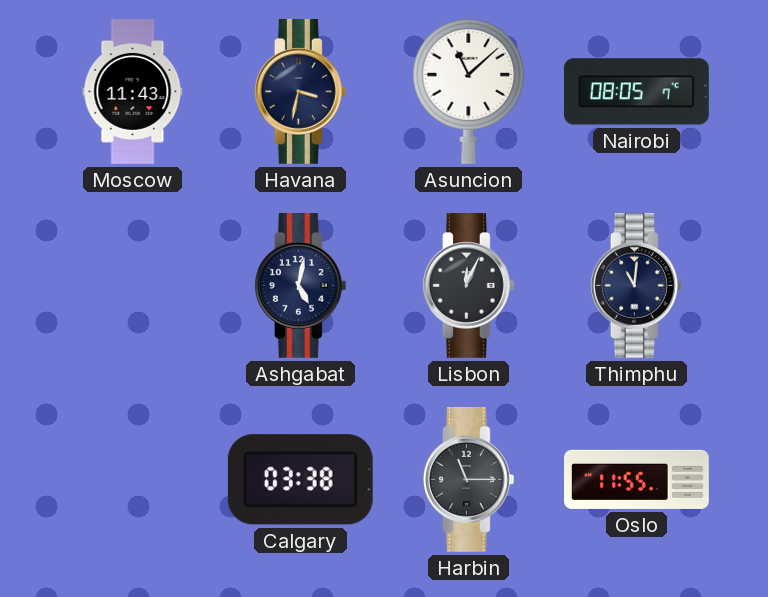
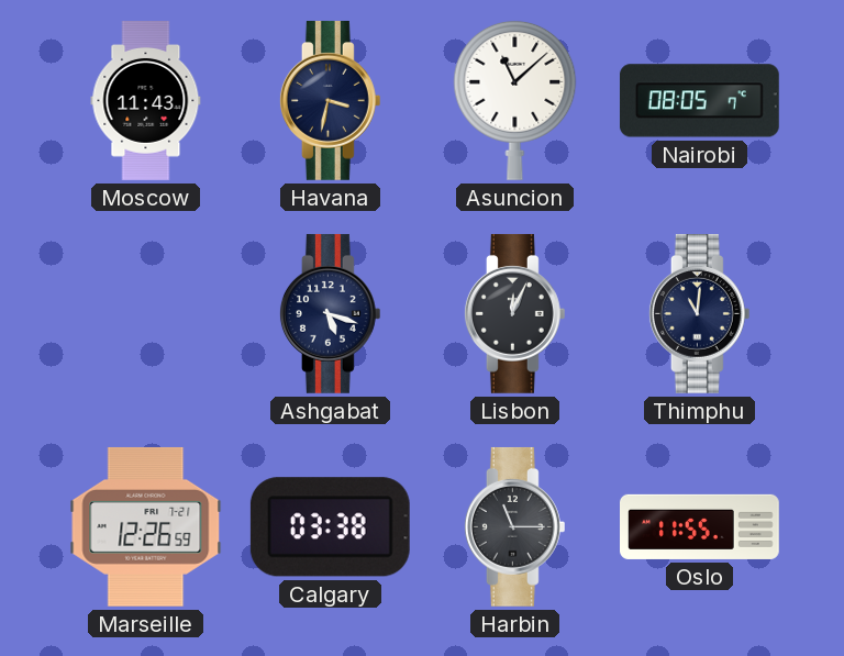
Ashgabat: 5:02 -> 5:18 (330, 313)
Marseille: none -> 12:26 (146, 526)
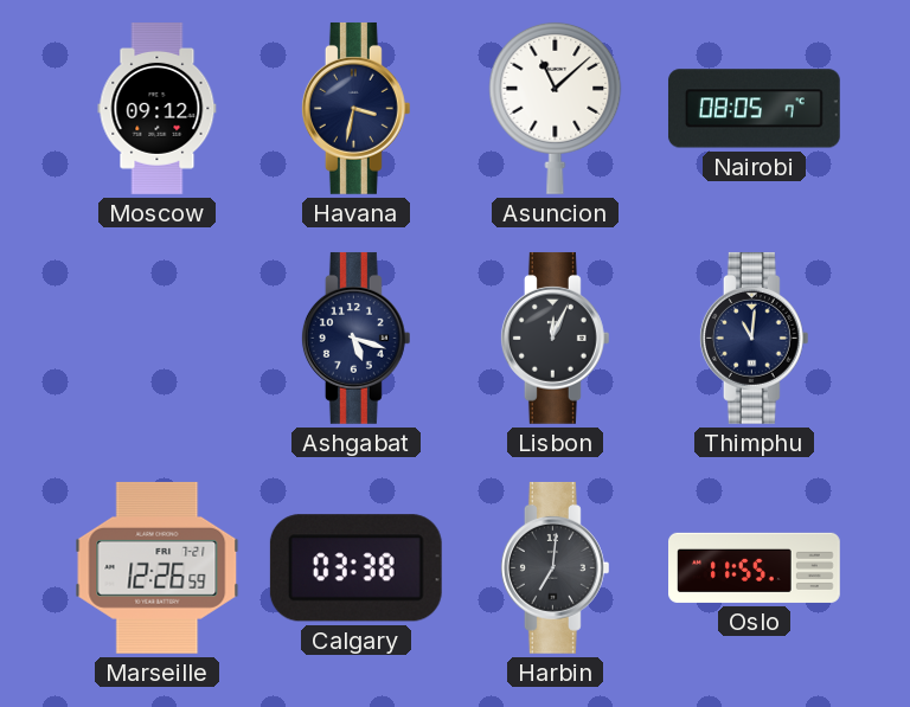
Moscow: 11:43 -> 09:12 (158, 109)
Harbin: 11:15 -> 7:01 (555, 567)
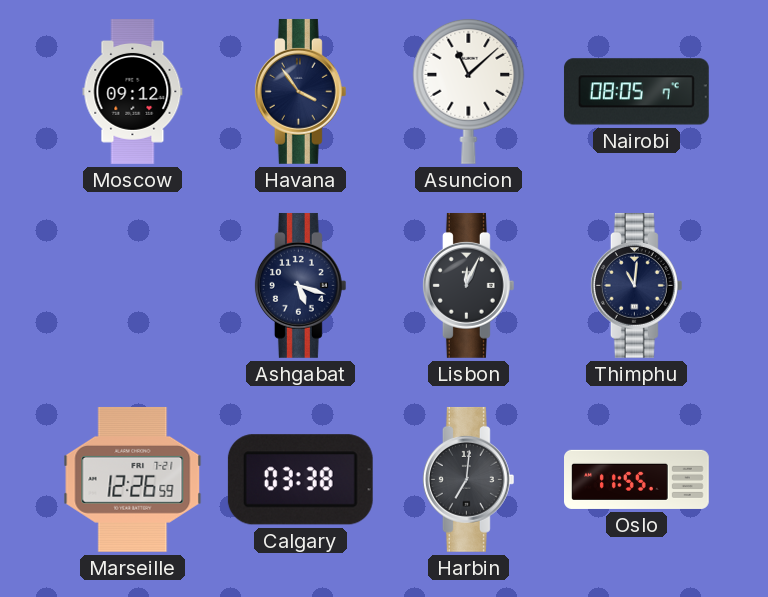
Havana: 3:32 -> 3:54 (300, 91)
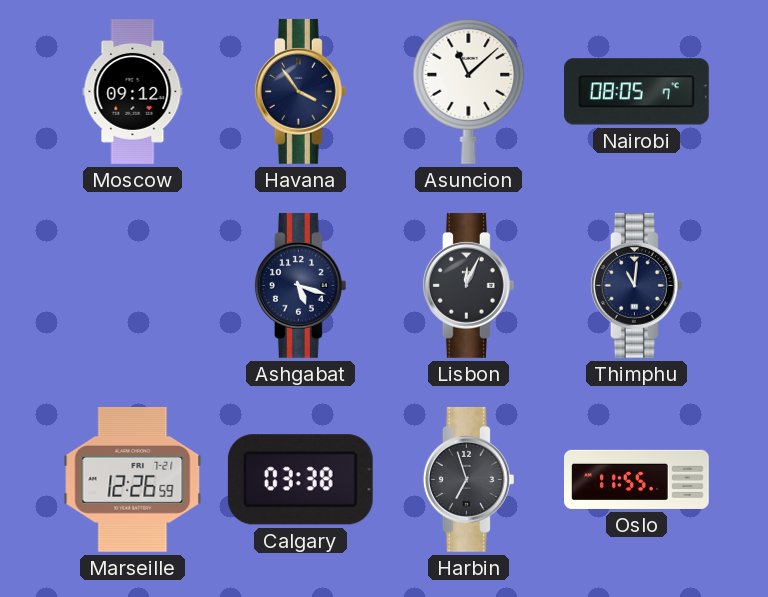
Harbin: 7:01 -> 6:57 (468, 479)
